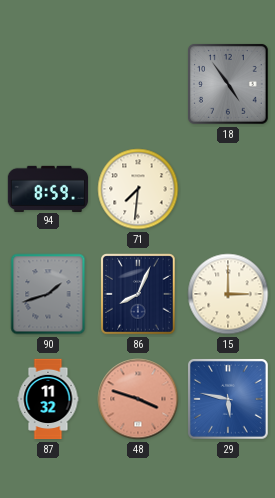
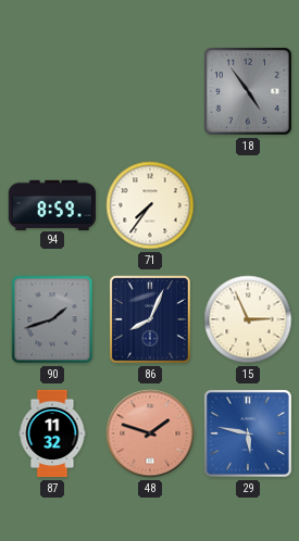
71: 7:31 -> 7:36 (150, 205)
15: 3:00 -> 2:56 (248, 319)
48: 3:48 -> 1:48 (150, 433)
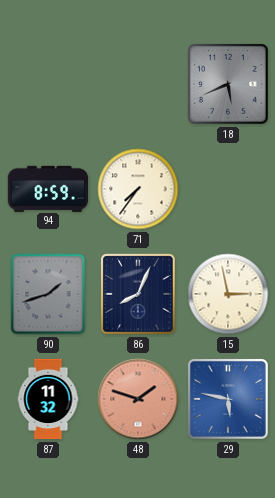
18: 4:54 -> 5:41 (228, 84)
15: 2:56 -> 2:58 (228, 294)
